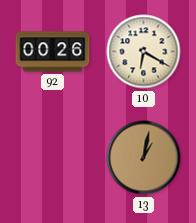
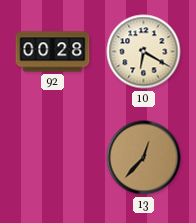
92: 00:26 -> 00:28 (53, 52)
13: 1:02 -> 12:37 (144, 158)
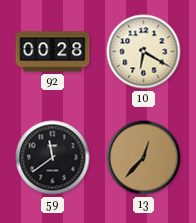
59: none -> 11:39 (53, 158)
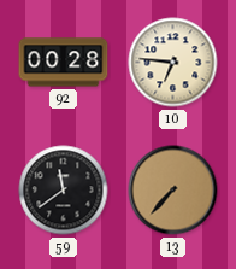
10: 6:20 -> 6:46 (173, 63)
13: 12:37 -> 7:37 (173, 191)
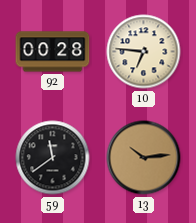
13: 7:37 -> 10:14 (144, 158)
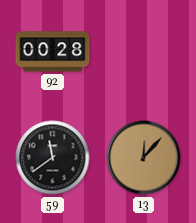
10: 6:46 -> none (144, 52)
13: 10:14 -> 12:07 (144, 158)
